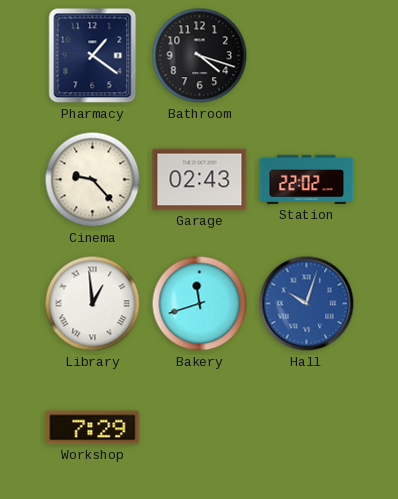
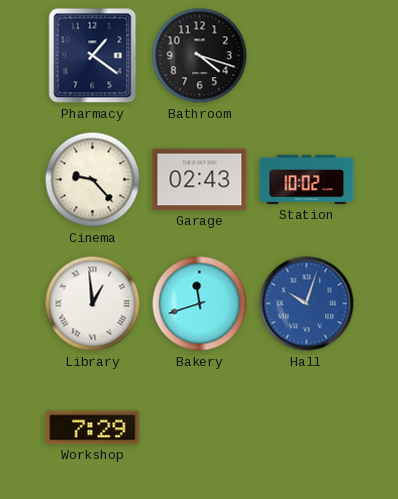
Station: 22:02 -> 10:02 (307, 180)
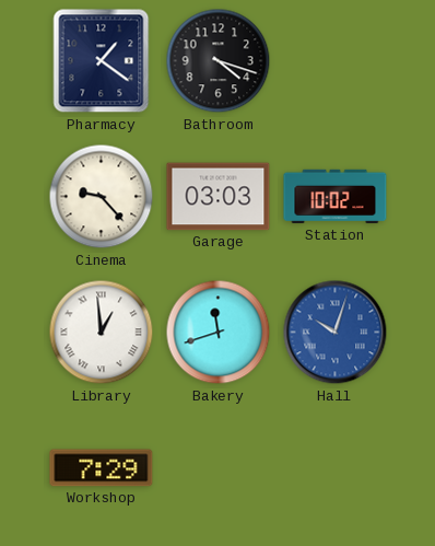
Garage: 02:43 -> 03:03 (219, 197)
